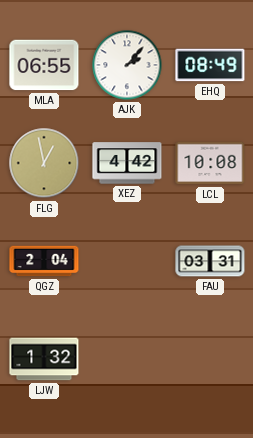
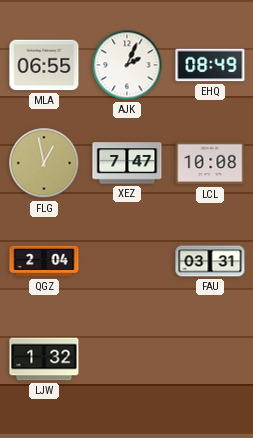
AJK: 2:07 -> 2:04 (127, 65)
XEZ: 4:42 -> 7:47 (127, 163)
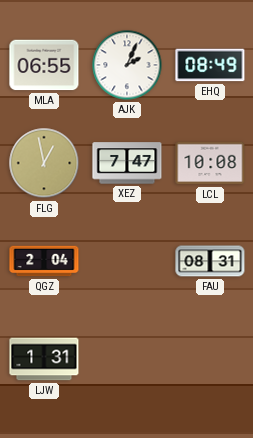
FAU: 03:31 -> 08:31 (210, 261)
LJW: 1:32 -> 1:31 (44, 359)
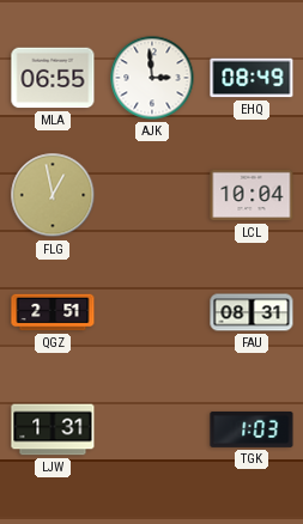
AJK: 2:04 -> 2:59 (152, 78)
XEZ: 7:47 -> none (127, 163)
LCL: 10:08 -> 10:04 (252, 195)
QGZ: 2:04 -> 2:51 (53, 312)
TGK: none -> 1:03 (252, 429)
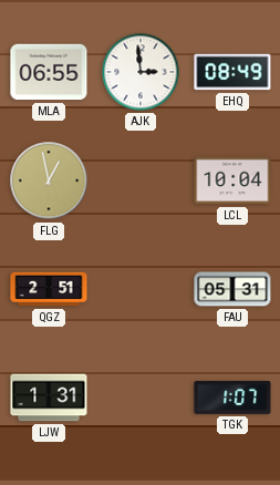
FAU: 08:31 -> 05:31 (232, 289)
TGK: 1:03 -> 1:07 (232, 398)
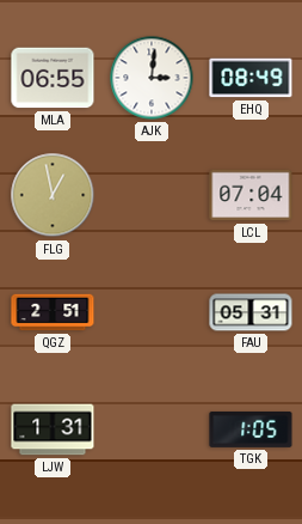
AJK: 2:59 -> 3:01 (152, 78)
LCL: 10:04 -> 07:04 (251, 195)
TGK: 1:07 -> 1:05 (251, 429)
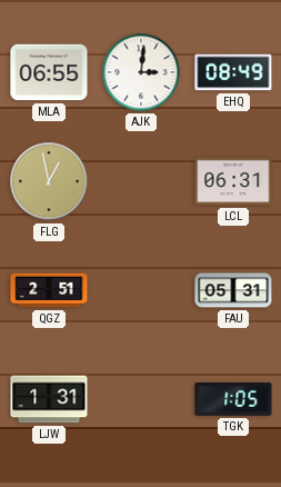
LCL: 07:04 -> 06:31 (233, 181)
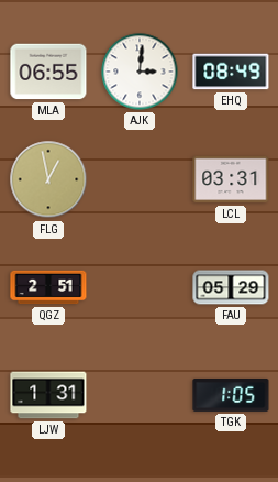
LCL: 06:31 -> 03:31 (231, 179)
FAU: 05:31 -> 05:29 (231, 287)
